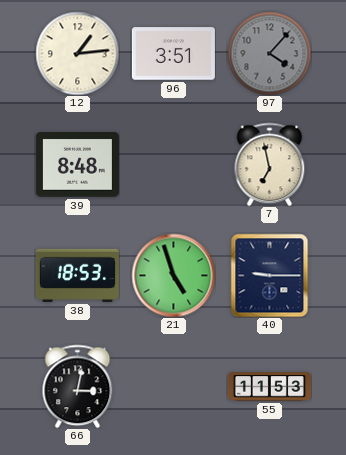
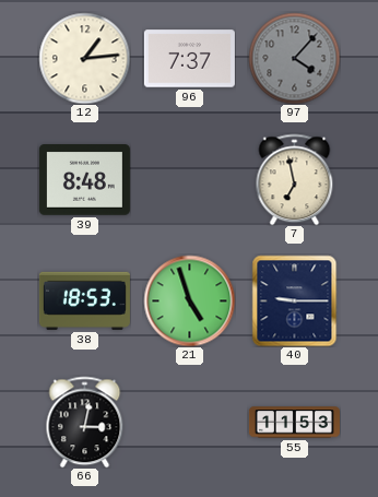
96: 3:51 -> 7:37 (189, 59)
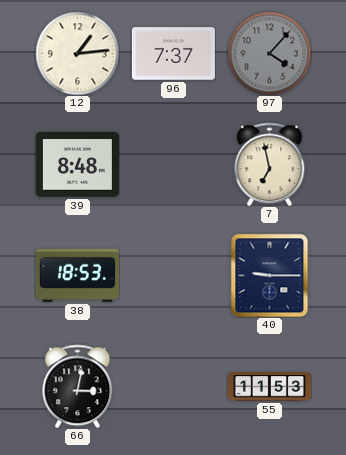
21: 4:57 -> none (189, 300)
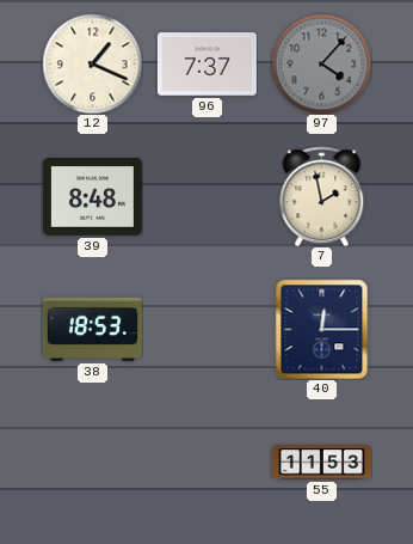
12: 1:14 -> 1:19 (92, 63)
7: 6:58 -> 1:58 (322, 196)
40: 9:15 -> 12:15 (322, 329)
66: 3:02 -> none (78, 386)
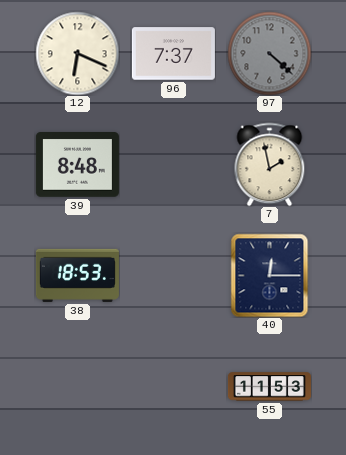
12: 1:19 -> 6:19 (77, 53)
97: 4:07 -> 4:22 (269, 53)
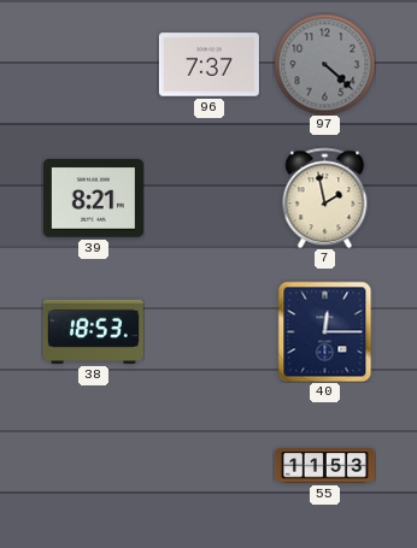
12: 6:19 -> none (77, 53)
39: 8:48 -> 8:21 (93, 199)
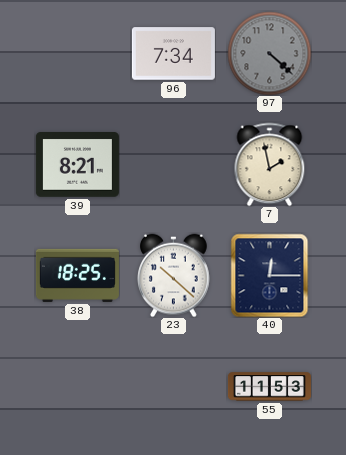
96: 7:37 -> 7:34 (173, 54)
38: 18:53 -> 18:25 (77, 275)
23: none -> 10:22 (174, 275)
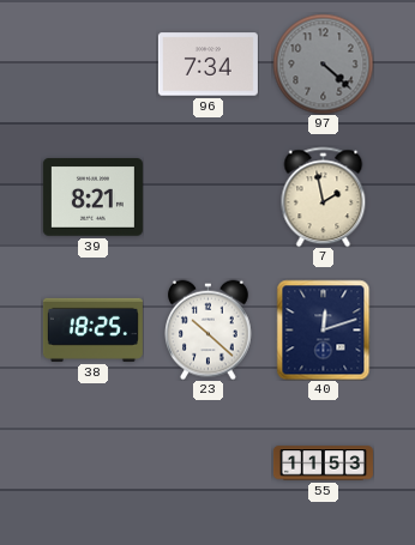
40: 12:15 -> 12:12 (324, 329)
